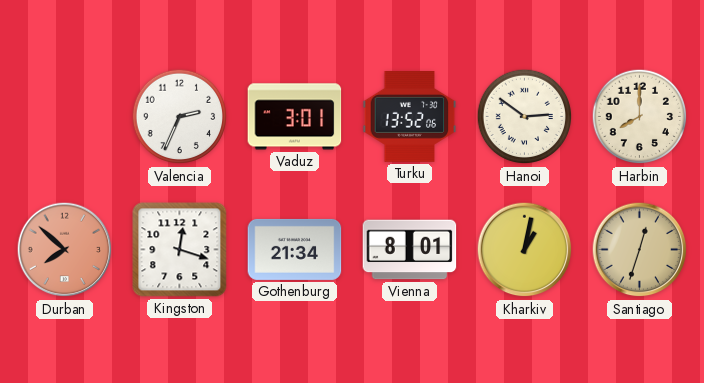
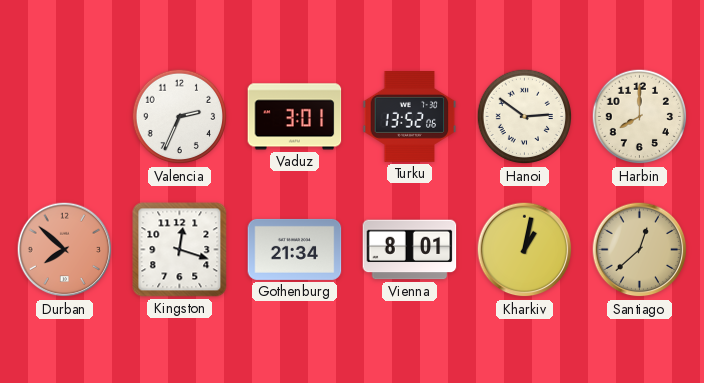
Santiago: 12:33 -> 12:38 (640, 250)
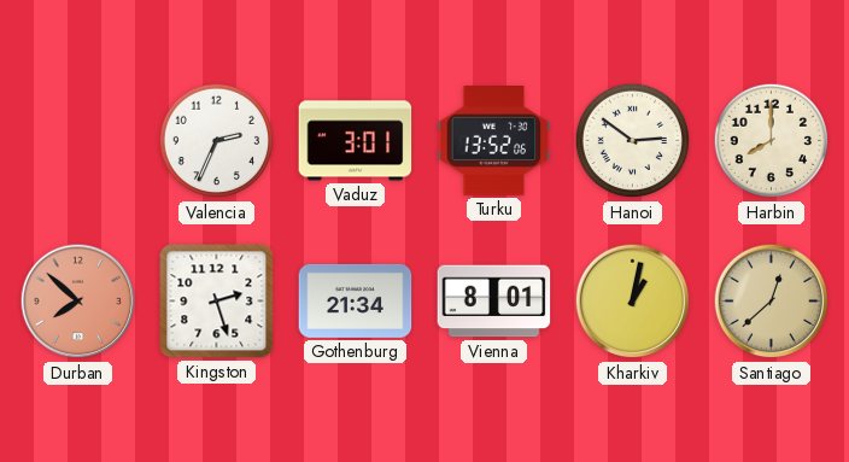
Kingston: 12:18 -> 2:27 (217, 302)
